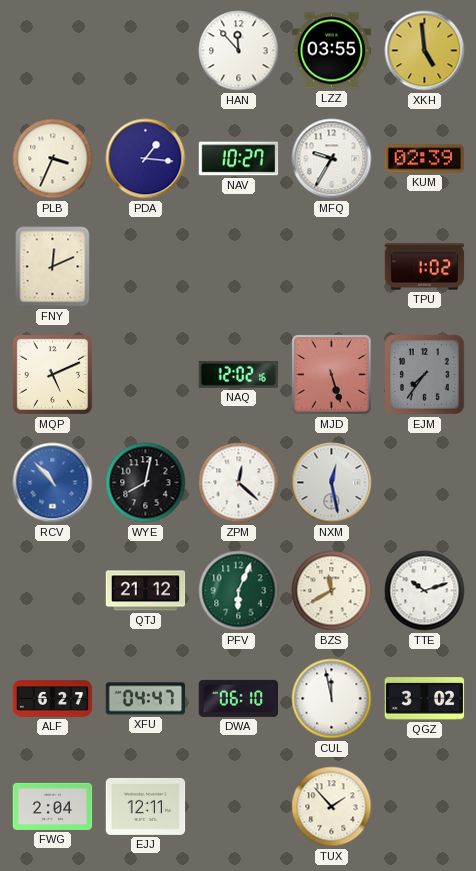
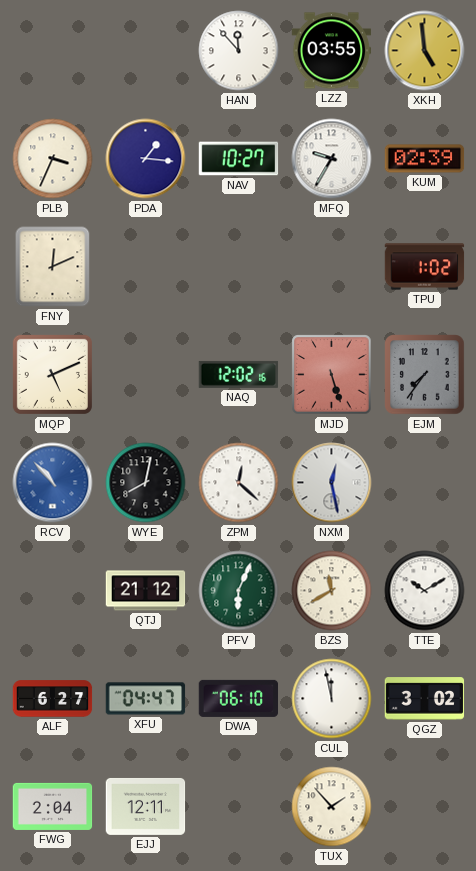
TTE: 10:12 -> 10:10 (425, 591)
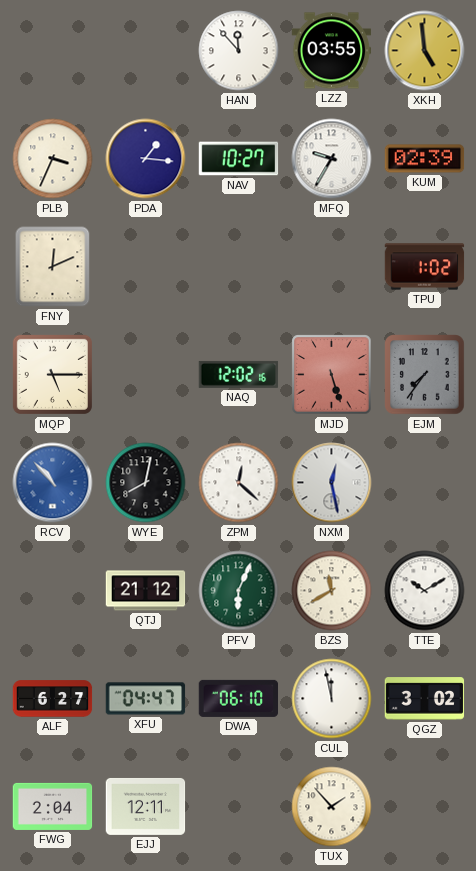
MQP: 5:11 -> 5:15 (52, 374)
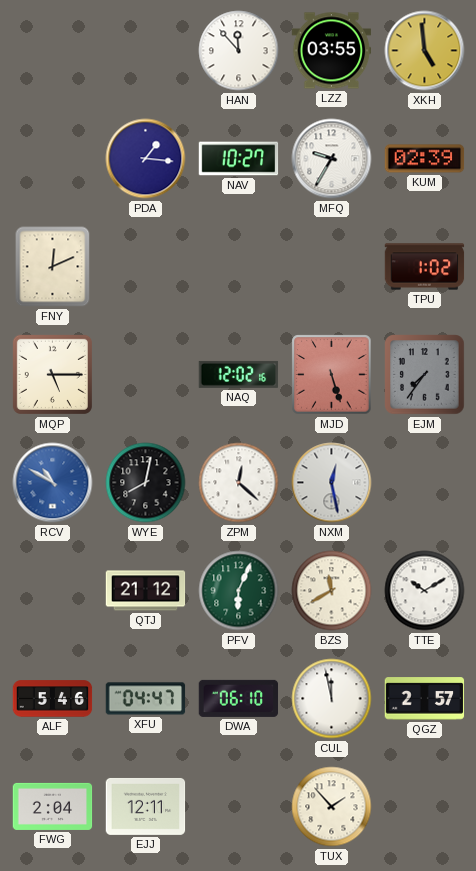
PLB: 3:34 -> none (53, 159)
RCV: 10:53 -> 10:50 (53, 483)
ALF: 6:27 -> 5:46 (53, 699)
QGZ: 3:02 -> 2:57 (425, 699)
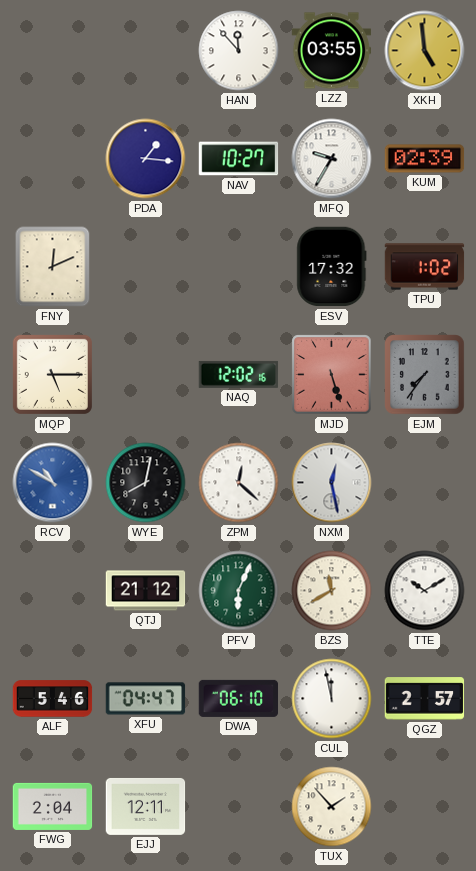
ESV: none -> 17:32 (332, 267)
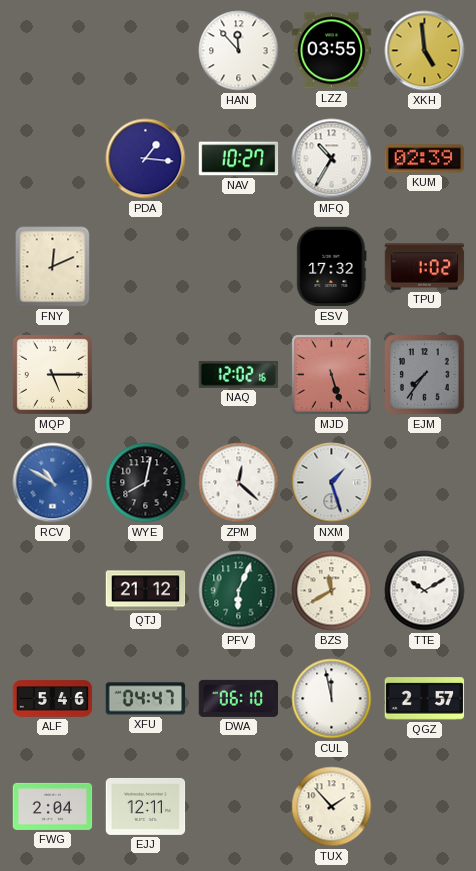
MFQ: 9:35 -> 10:35 (332, 159)
NXM: 12:28 -> 1:27 (332, 483)
